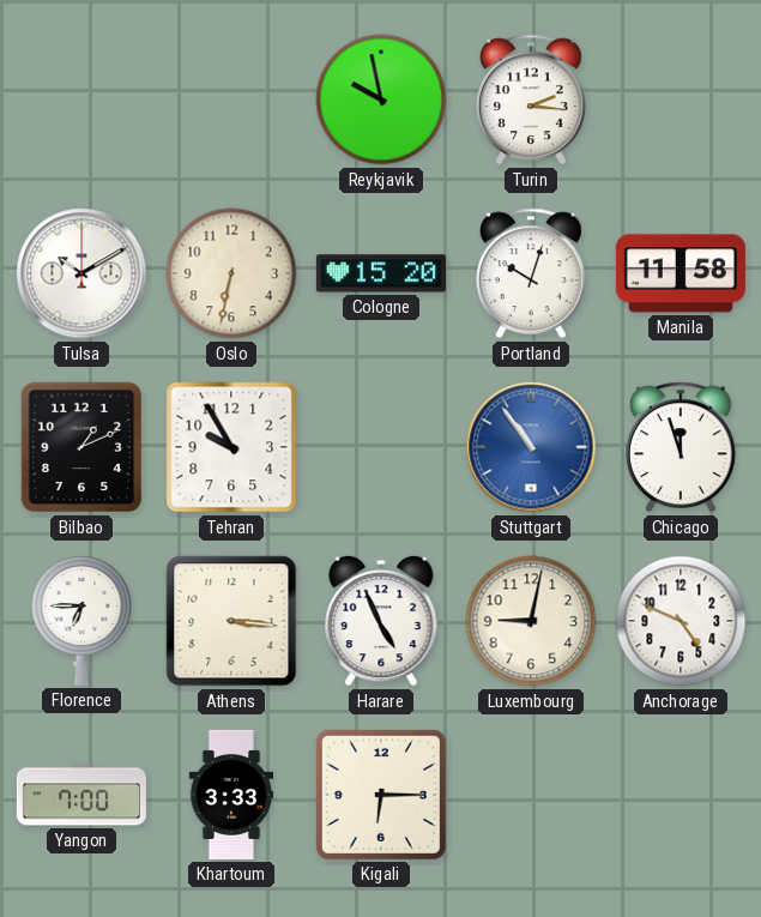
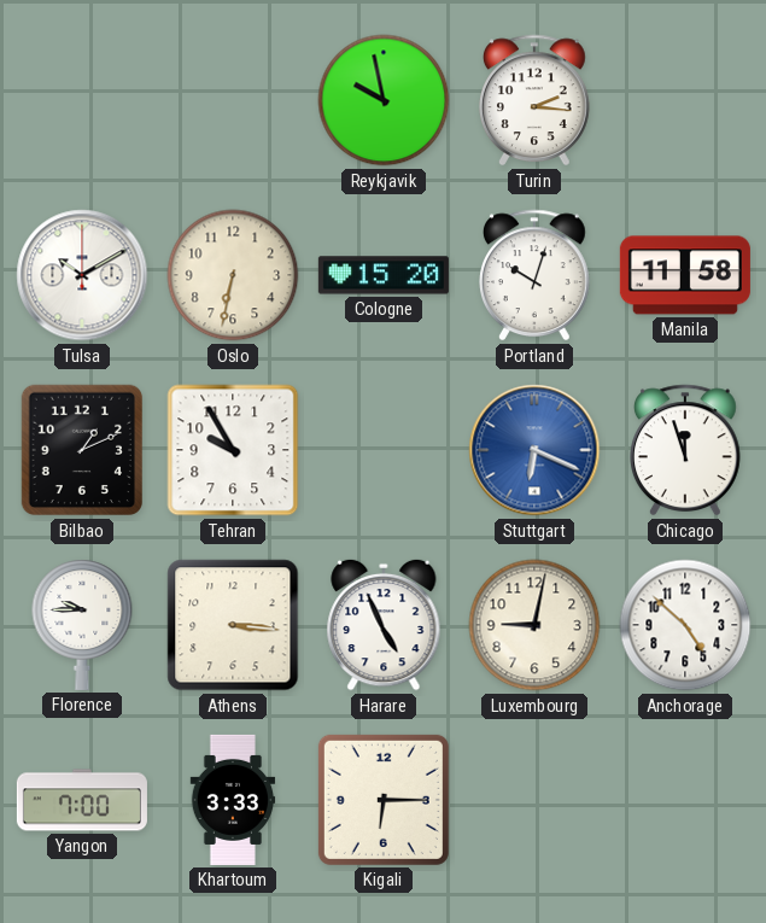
Stuttgart: 10:54 -> 6:19 (534, 450)
Florence: 6:45 -> 9:45 (82, 625)
Anchorage: 4:49 -> 4:52 (685, 625)
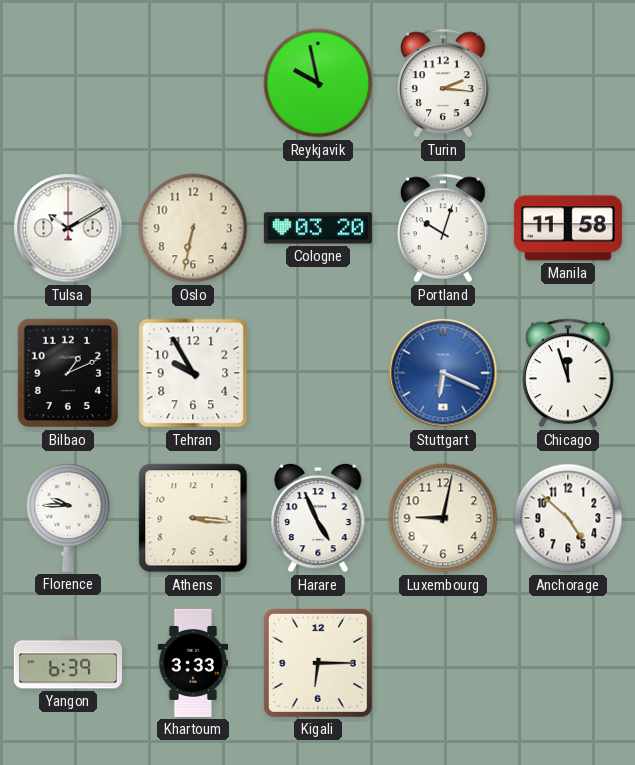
Cologne: 15:20 -> 03:20 (318, 228)
Yangon: 7:00 -> 6:39 (68, 663)
